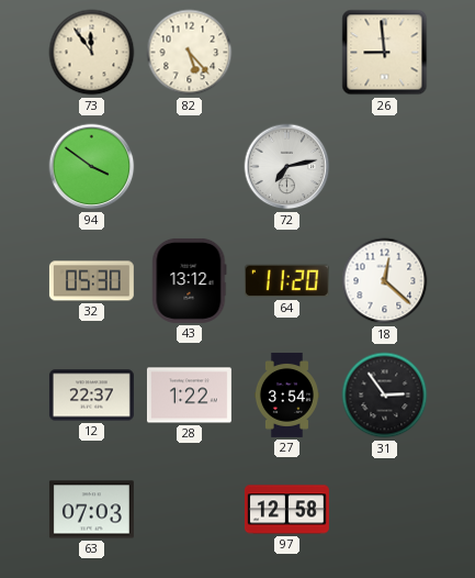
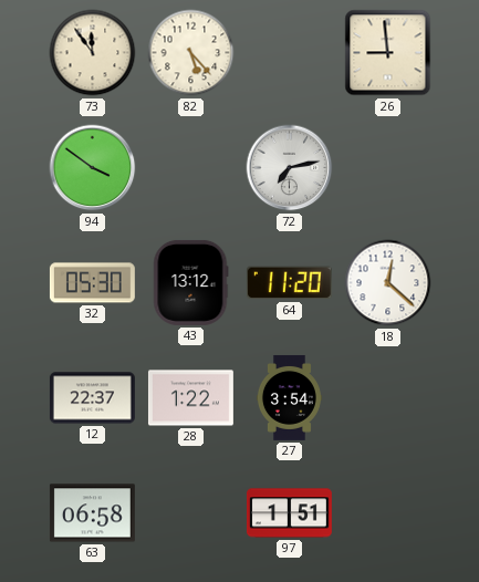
31: 2:54 -> none (385, 396)
63: 07:03 -> 06:58 (92, 513)
97: 12:58 -> 1:51 (289, 513)
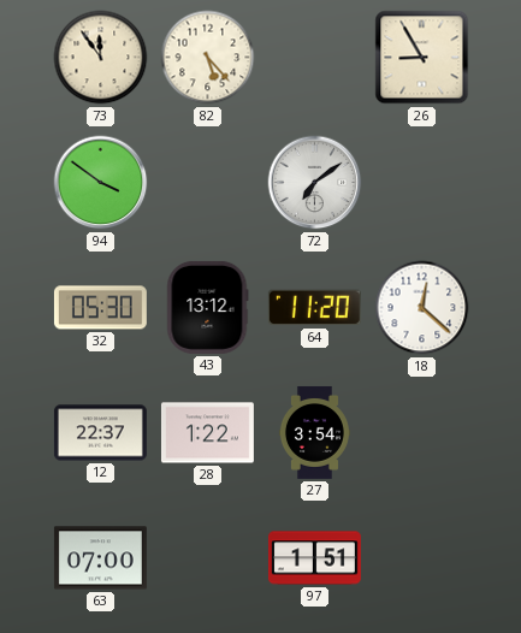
26: 8:59 -> 8:55 (422, 58)
72: 7:13 -> 7:09 (315, 183)
63: 06:58 -> 07:00 (100, 558)
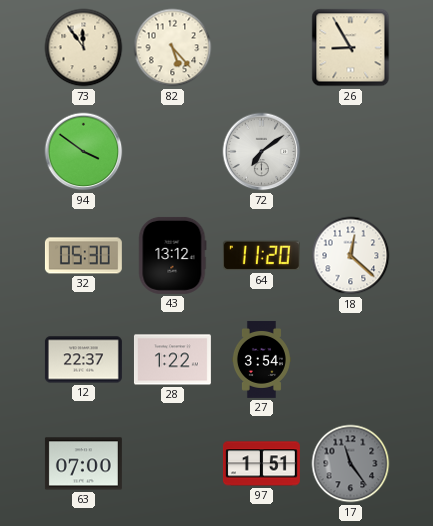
17: none -> 11:24 (351, 464)
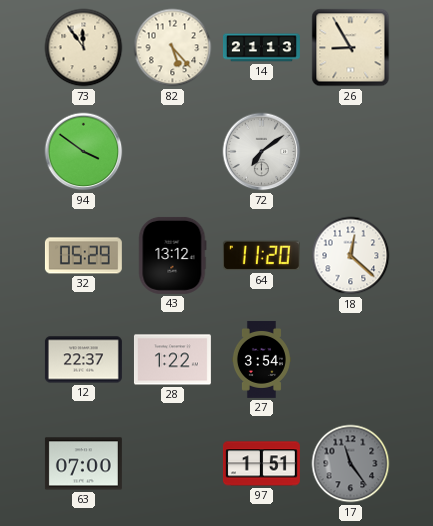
14: none -> 21:13 (261, 48)
32: 05:30 -> 05:29 (83, 256)
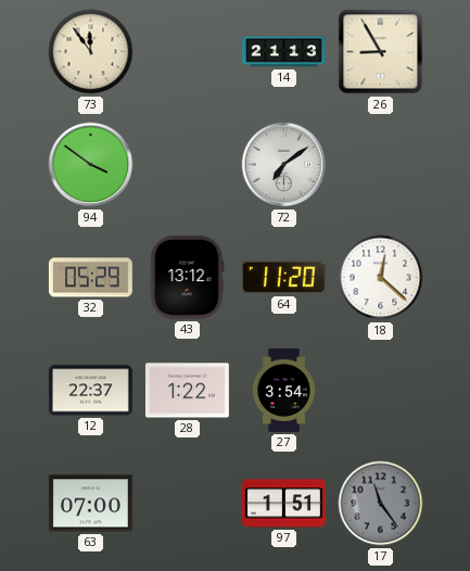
82: 5:23 -> none (173, 48)
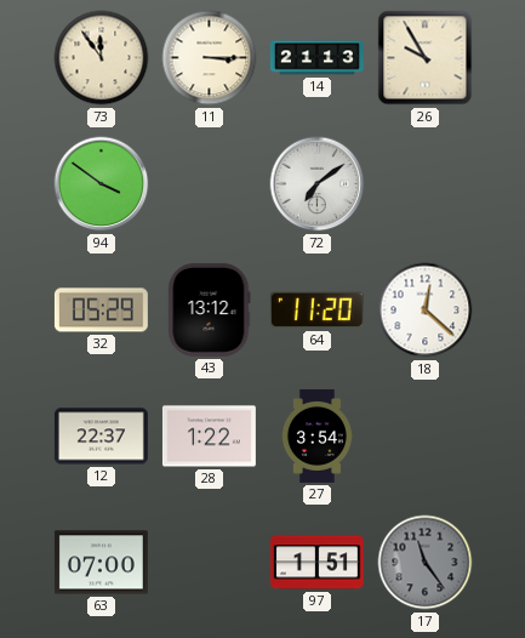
11: none -> 3:15 (210, 58)
26: 8:55 -> 9:55 (426, 58)
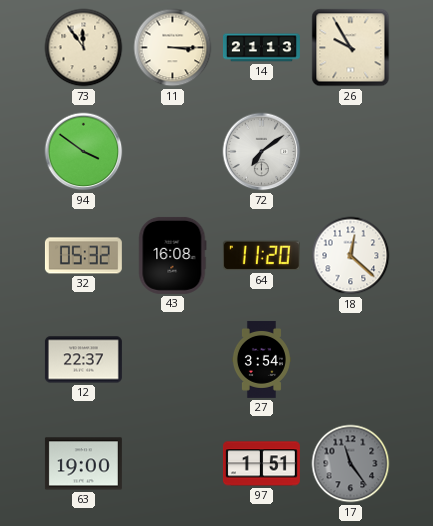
32: 05:29 -> 05:32 (83, 256)
43: 13:12 -> 16:08 (173, 255)
28: 1:22 -> none (209, 437)
63: 07:00 -> 19:00 (83, 464)
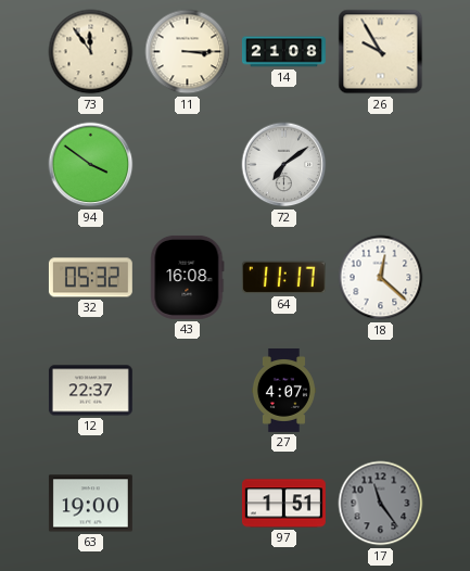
14: 21:13 -> 21:08 (283, 52)
64: 11:20 -> 11:17 (283, 278)
27: 3:54 -> 4:07 (283, 390)
